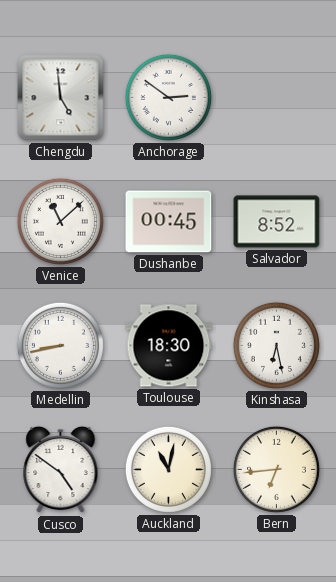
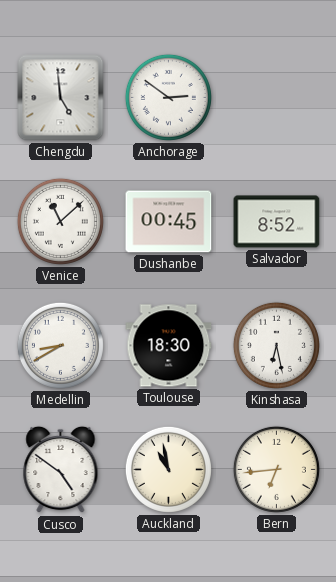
Medellin: 8:43 -> 8:40 (60, 345)
Auckland: 11:02 -> 10:58 (168, 469)
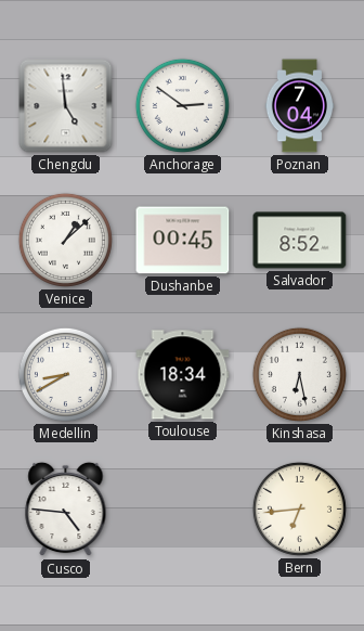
Poznan: none -> 7:04 (299, 106)
Venice: 11:08 -> 1:08 (65, 240)
Toulouse: 18:30 -> 18:34 (183, 375)
Cusco: 4:51 -> 4:46 (66, 510)
Auckland: 10:58 -> none (168, 469)
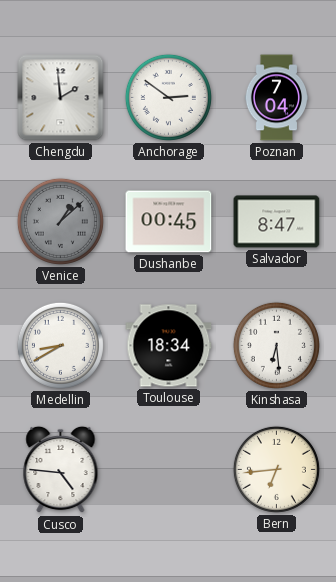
Chengdu: 4:59 -> 1:59 (61, 98)
Venice dial: white -> grey (60, 221)
Salvador: 8:52 -> 8:47 (277, 222)
Kinshasa: 6:28 -> 6:29 (276, 345)
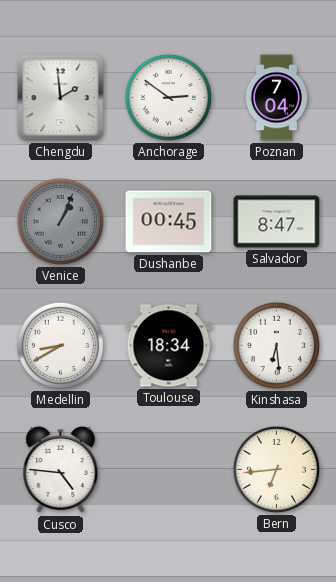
Venice: 1:08 -> 1:04 (60, 221)
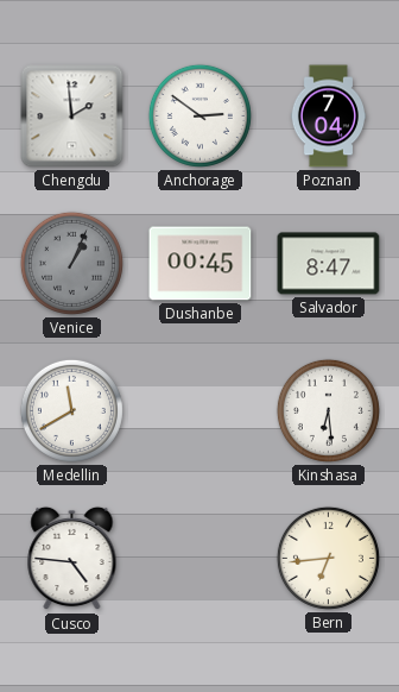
Medellin: 8:40 -> 11:40 (71, 410)
Toulouse: 18:34 -> none (169, 346)
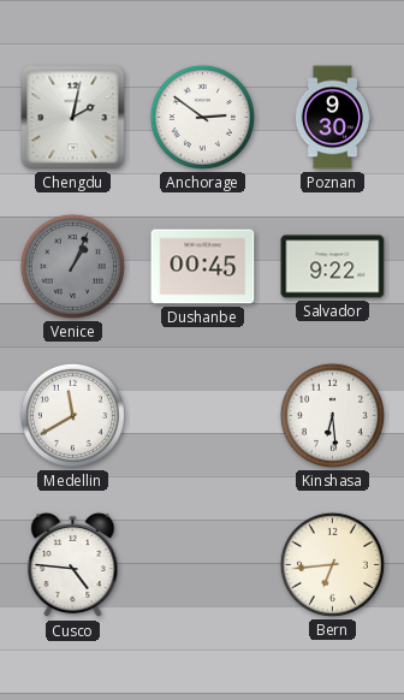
Chengdu: 1:59 -> 2:02 (73, 118)
Poznan: 7:04 -> 9:30 (332, 118)
Salvador: 8:47 -> 9:22 (333, 267)
